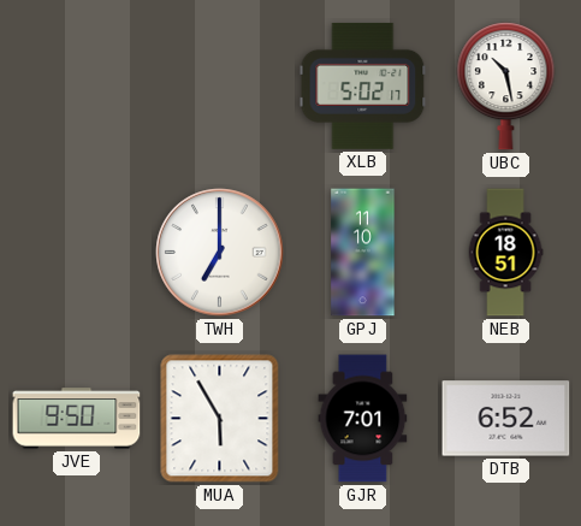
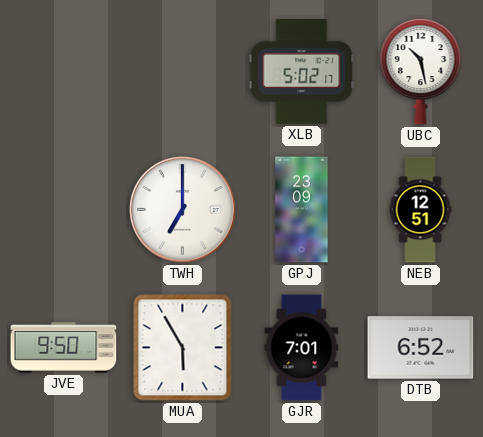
GPJ: 11:10 -> 23:09 (302, 210)
NEB: 18:51 -> 12:51 (420, 210)
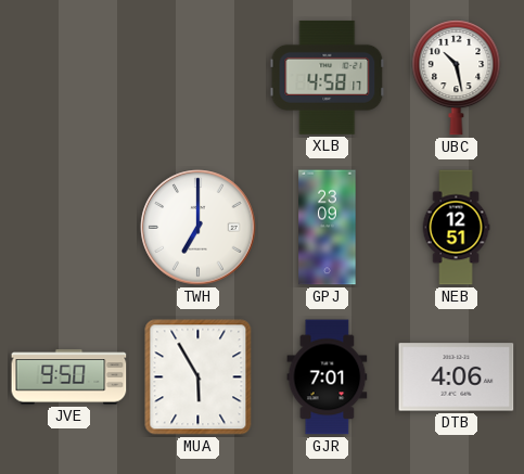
XLB: 5:02 -> 4:58 (328, 77)
DTB: 6:52 -> 4:06 (457, 377)
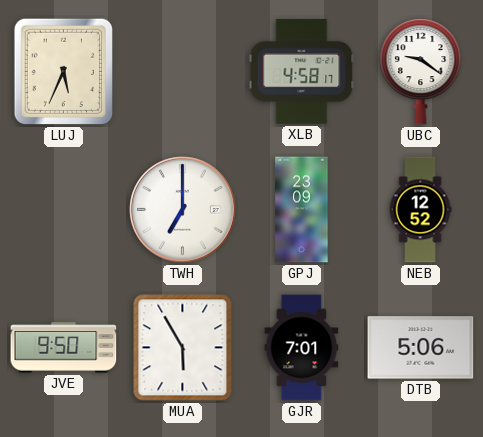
LUJ: none -> 5:34 (64, 72)
UBC: 10:28 -> 9:21 (421, 72)
NEB: 12:51 -> 12:52 (420, 210)
DTB: 4:06 -> 5:06 (421, 348)
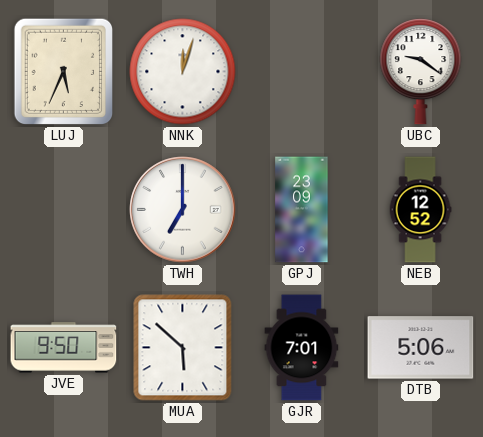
NNK: none -> 12:03 (183, 72)
XLB: 4:58 -> none (302, 71)
MUA: 5:55 -> 5:52 (183, 348)
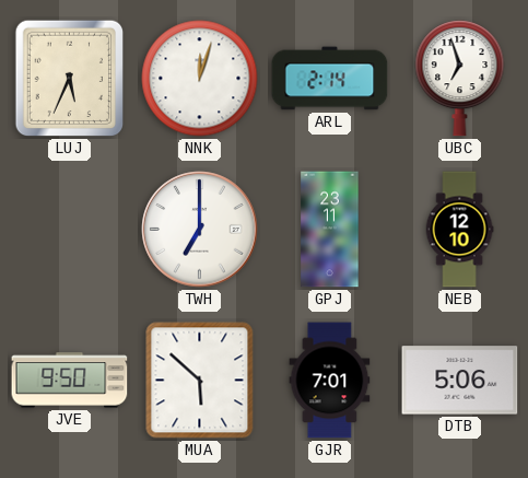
ARL: none -> 2:14 (330, 79)
UBC: 9:21 -> 6:57 (460, 79)
GPJ: 23:09 -> 23:11 (330, 230)
NEB: 12:52 -> 12:10 (459, 230)
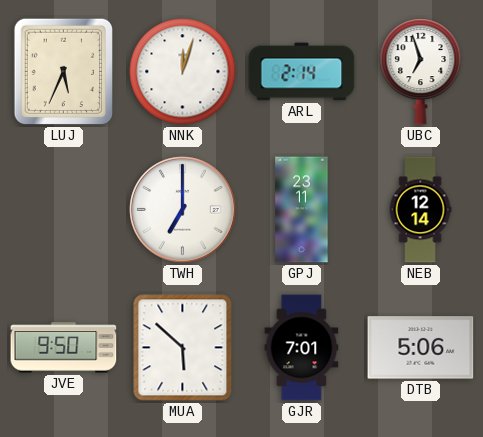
NEB: 12:10 -> 12:14 (420, 210)
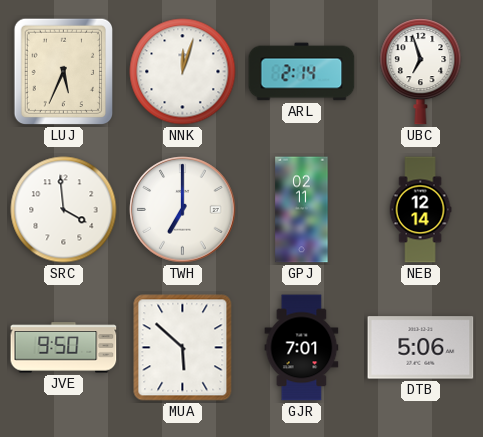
SRC: none -> 3:59 (64, 210)
GPJ: 23:11 -> 02:11 (302, 210)
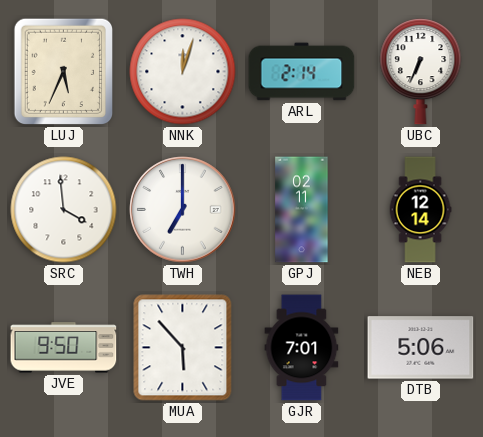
UBC: 6:57 -> 6:34 (421, 72)
MUA: 5:52 -> 5:53 (183, 348)
